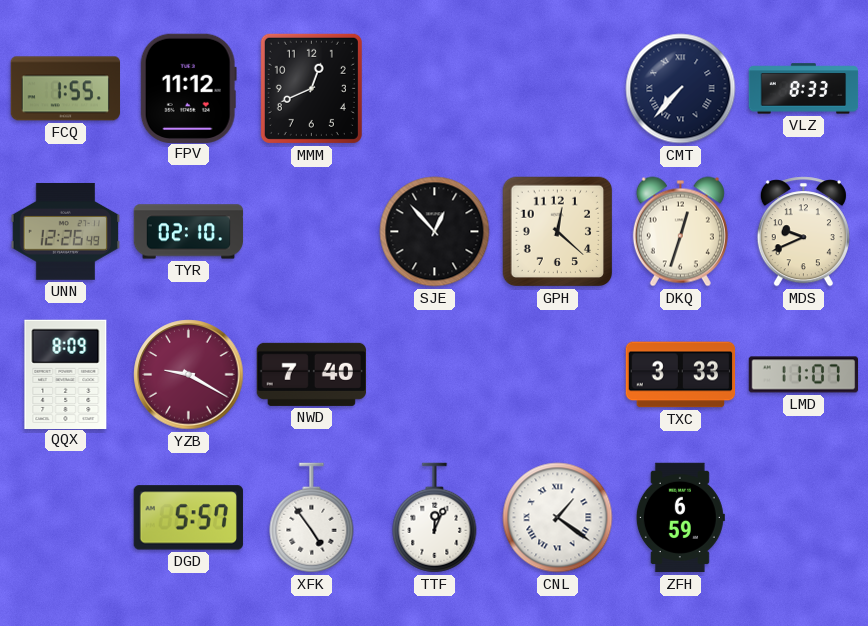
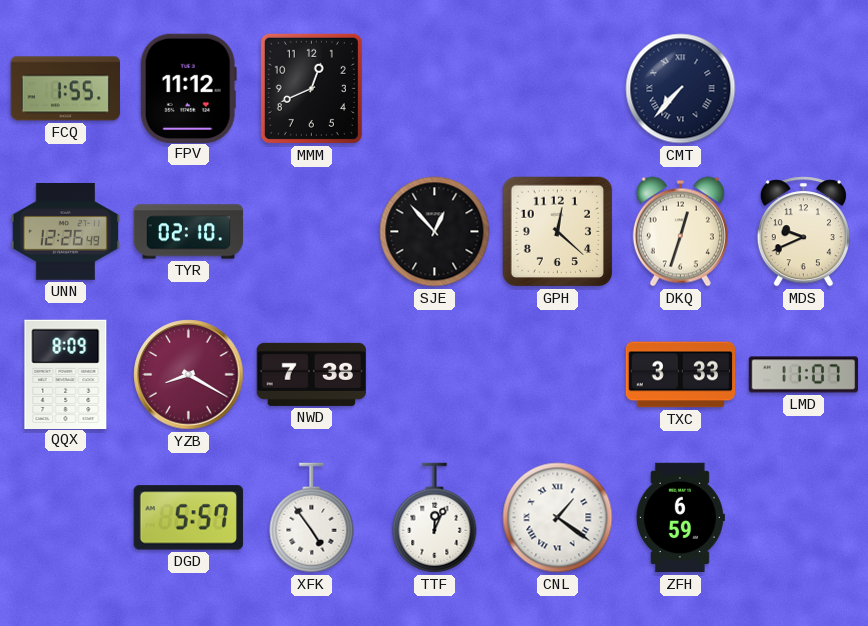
VLZ: 8:33 -> none (804, 89)
YZB: 9:20 -> 8:20 (189, 375)
NWD: 7:40 -> 7:38 (311, 374)
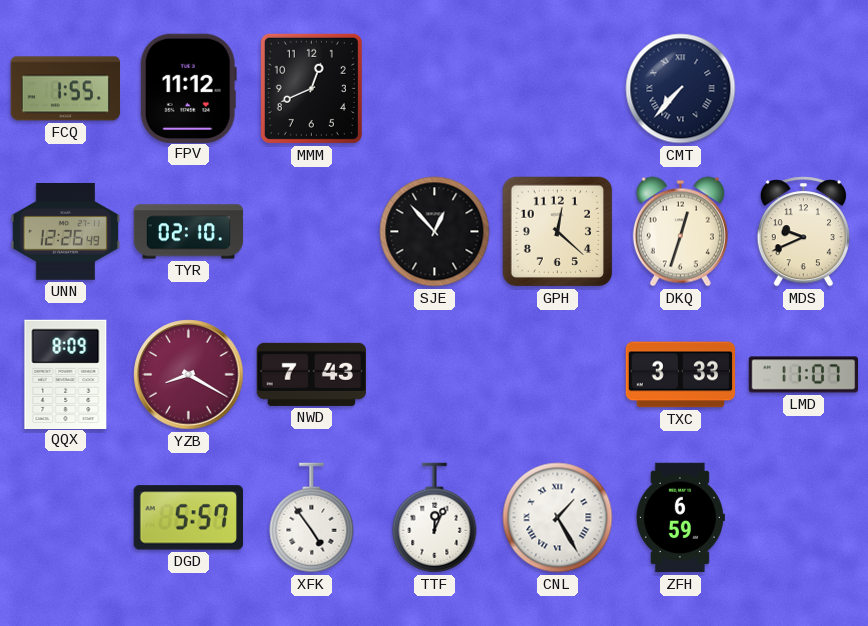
NWD: 7:38 -> 7:43 (311, 374)
CNL: 1:21 -> 1:25 (558, 518)
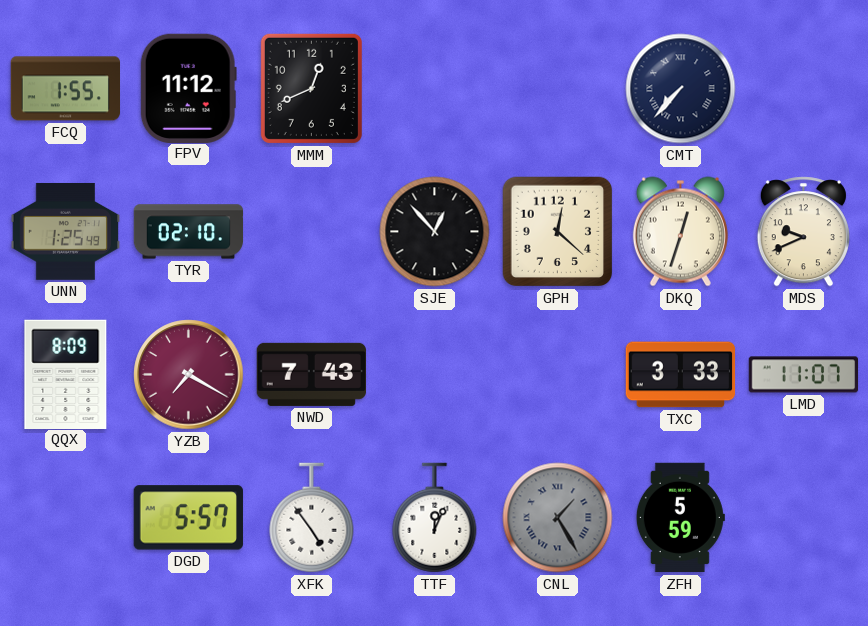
UNN: 12:26 -> 1:25 (66, 231)
YZB: 8:20 -> 7:20 (189, 375)
CNL dial: white -> grey (558, 518)
ZFH: 6:59 -> 5:59 (680, 518)
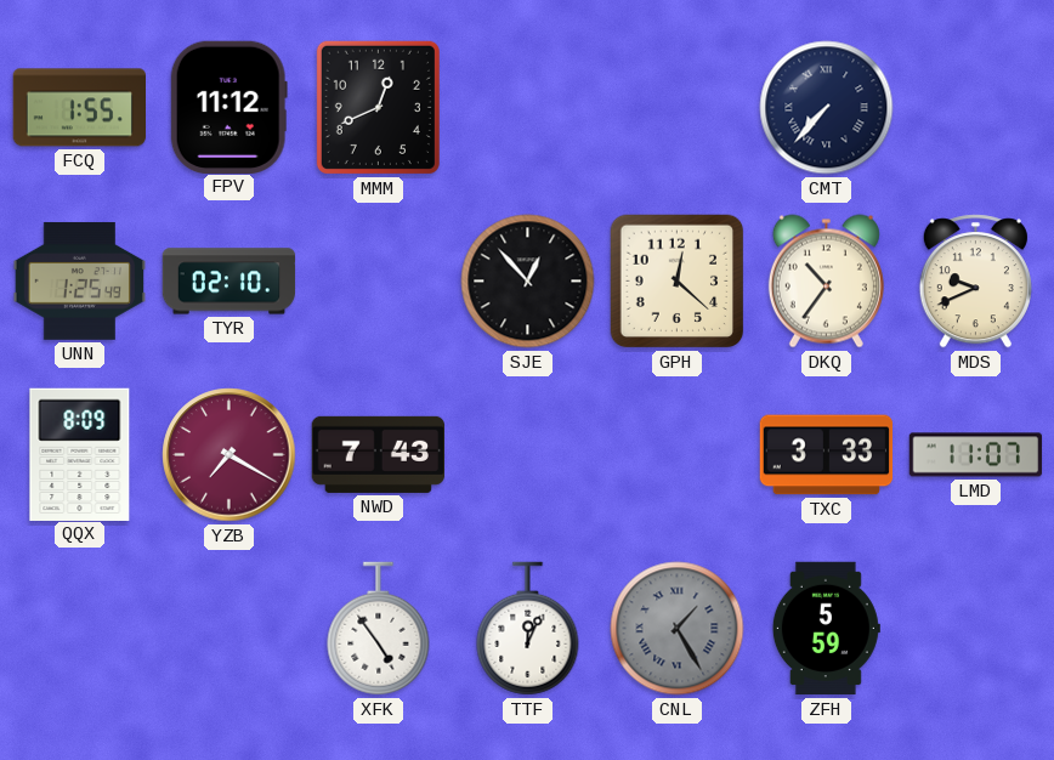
DKQ: 12:33 -> 10:36 (826, 282)
DGD: 5:57 -> none (188, 518)
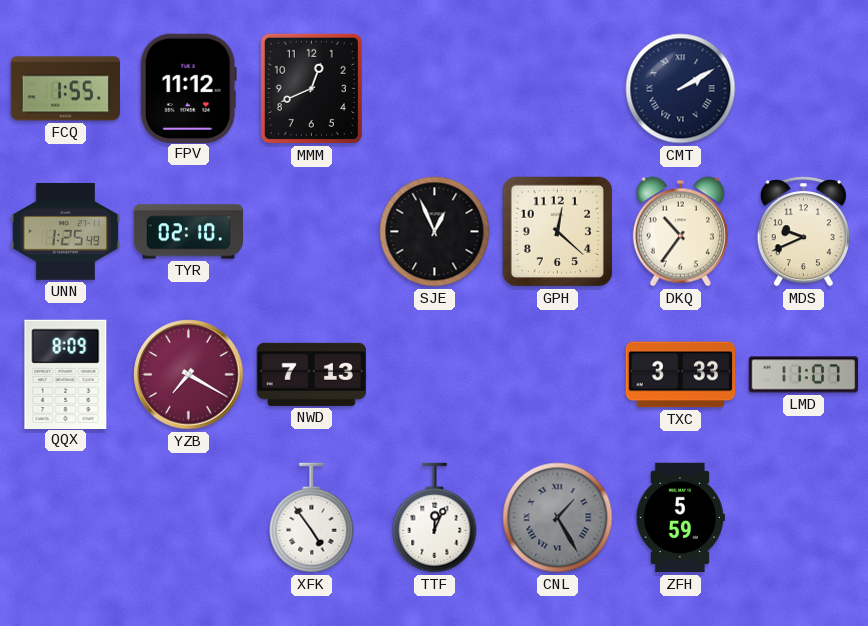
CMT: 7:37 -> 2:10 (681, 89)
SJE: 12:53 -> 12:56 (435, 232)
NWD: 7:43 -> 7:13 (311, 374)
